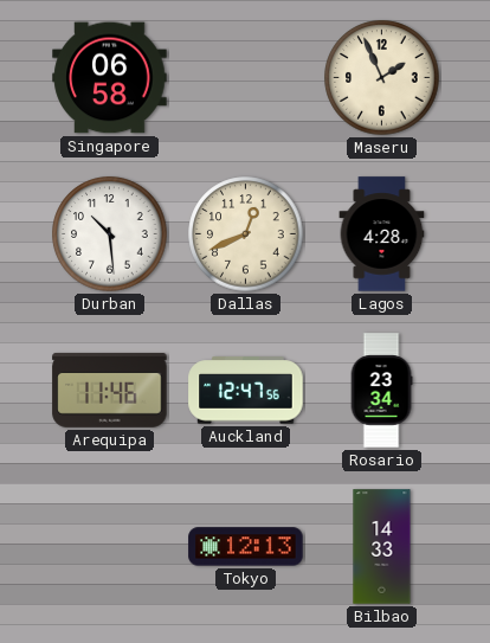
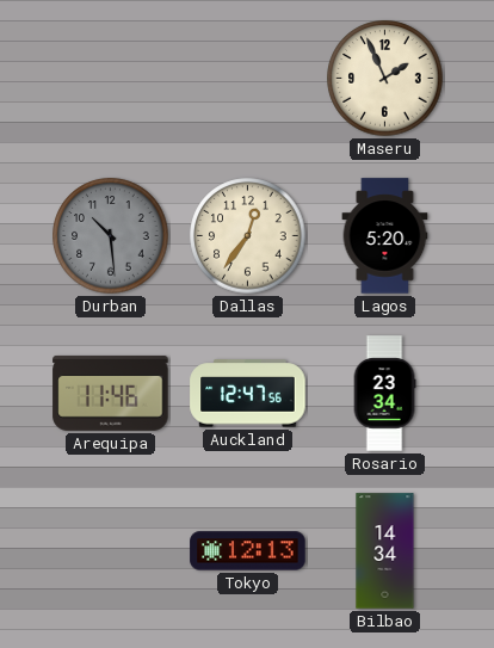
Singapore: 06:58 -> none (110, 78)
Durban dial: white -> grey (111, 236)
Dallas: 12:41 -> 12:36 (248, 236)
Lagos: 4:28 -> 5:20 (385, 236)
Bilbao: 14:33 -> 14:34 (385, 551)
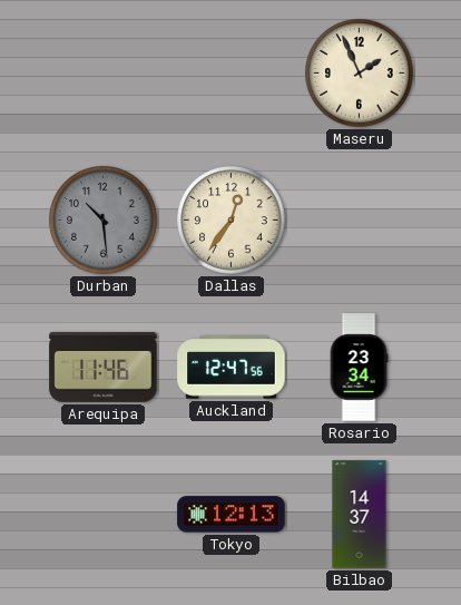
Lagos: 5:20 -> none (385, 236)
Bilbao: 14:34 -> 14:37 (360, 515)
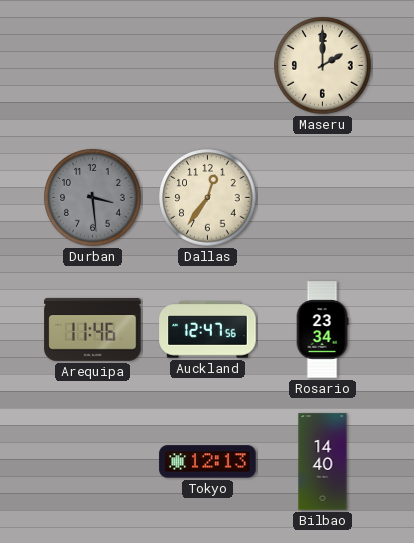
Maseru: 1:56 -> 2:00 (323, 66)
Durban: 10:29 -> 3:29 (93, 198)
Bilbao: 14:37 -> 14:40 (323, 462)
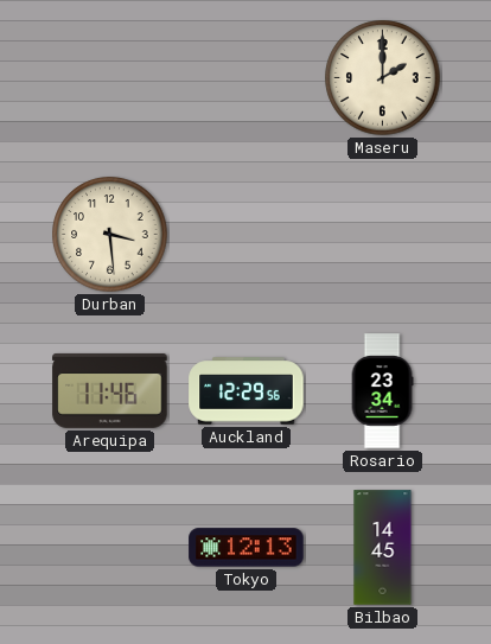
Durban dial: grey -> cream (110, 235)
Dallas: 12:36 -> none (208, 198)
Auckland: 12:47 -> 12:29 (247, 391)
Bilbao: 14:40 -> 14:45 (383, 548)
